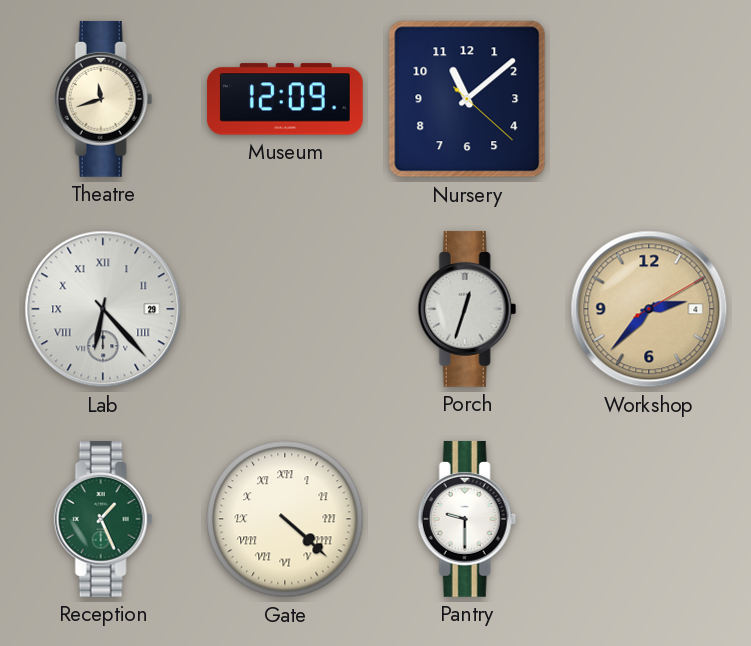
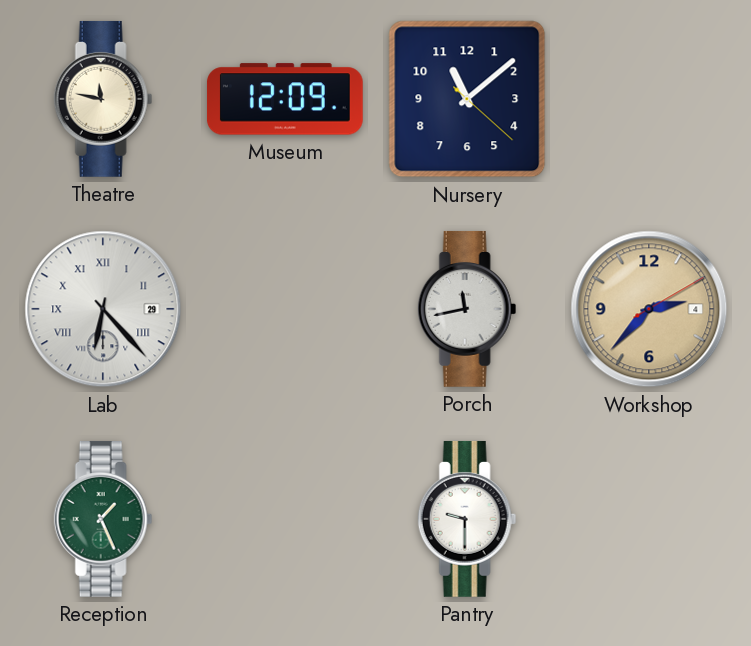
Theatre: 11:42 -> 11:47 (103, 99)
Porch: 12:33 -> 11:43 (467, 309)
Gate: 4:22 -> none (285, 519)
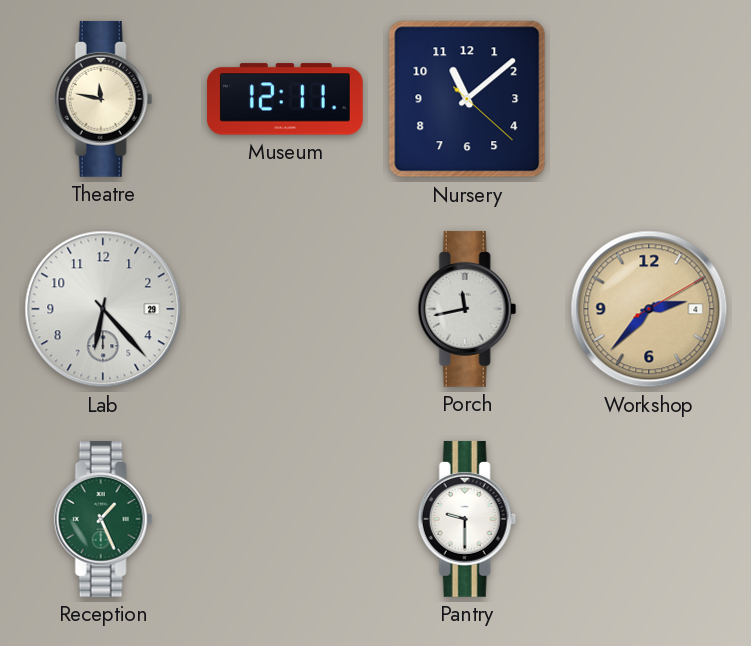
Museum: 12:09 -> 12:11 (285, 99)
Lab numerals: Roman -> Arabic (103, 309)
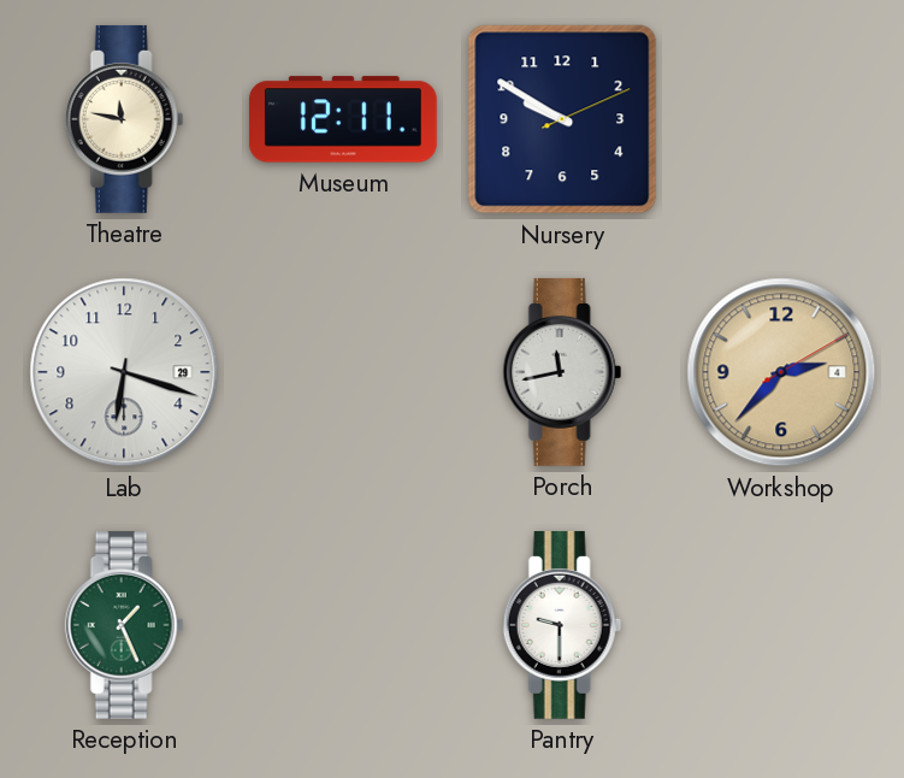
Nursery: 11:08 -> 9:50 (562, 119)
Lab: 6:23 -> 6:18 (124, 372)
